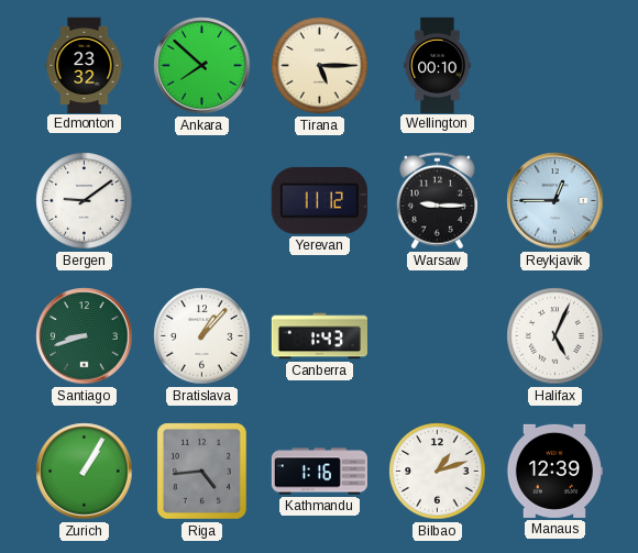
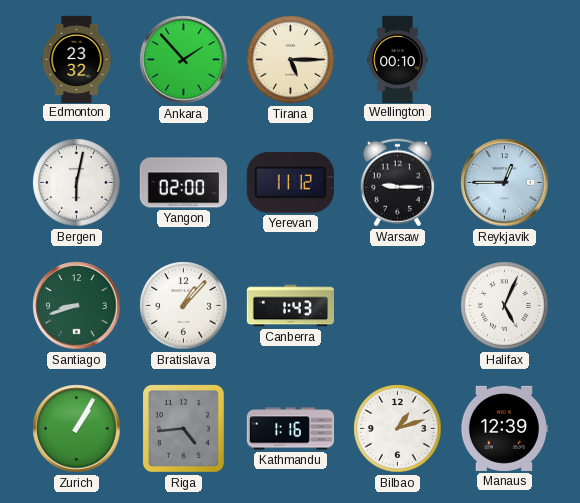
Ankara: 7:52 -> 1:53 (184, 60)
Bergen: 9:09 -> 6:02 (77, 183)
Yangon: none -> 02:00 (183, 183)
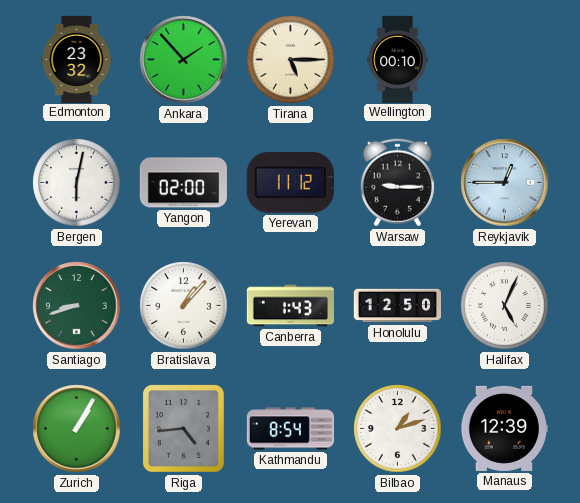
Honolulu: none -> 12:50 (397, 306)
Kathmandu: 1:16 -> 8:54 (290, 429)
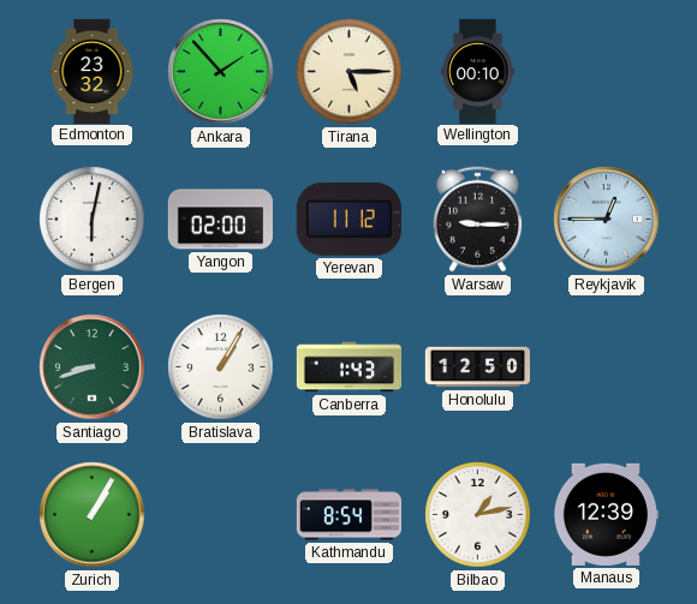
Bratislava: 1:07 -> 1:05 (221, 367)
Halifax: 5:04 -> none (505, 306)
Riga: 4:44 -> none (184, 429)
Bilbao: 1:12 -> 1:13 (478, 515)
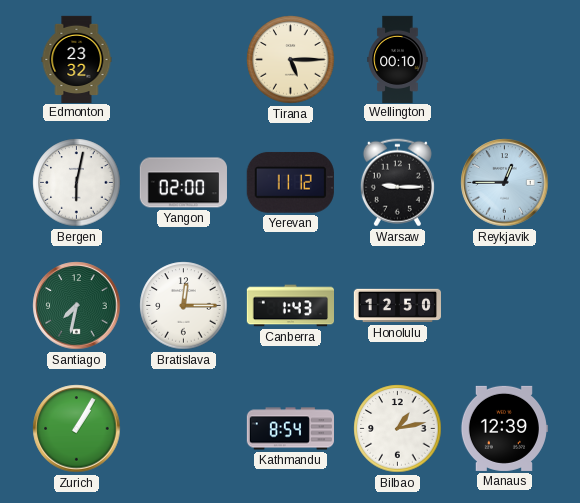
Ankara: 1:53 -> none (221, 72)
Santiago: 8:42 -> 7:32 (77, 306)
Bratislava: 1:05 -> 12:15 (184, 306)
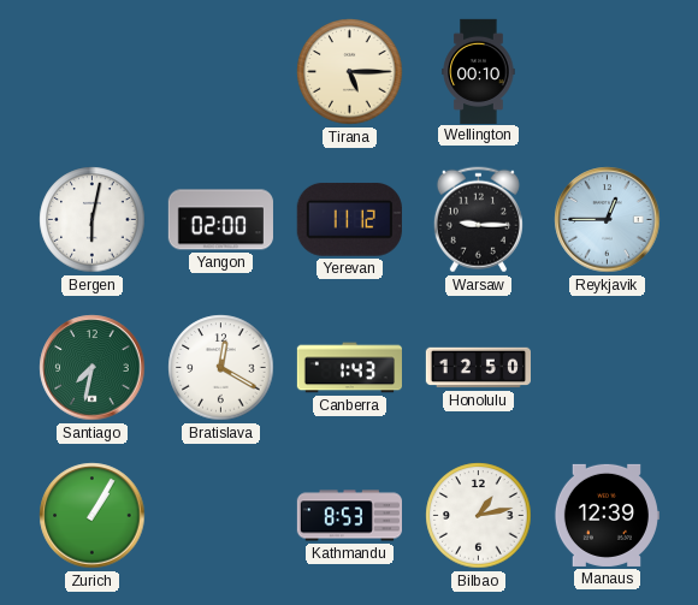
Edmonton: 23:32 -> none (77, 59)
Bratislava: 12:15 -> 12:20 (221, 368)
Kathmandu: 8:54 -> 8:53 (349, 516)
